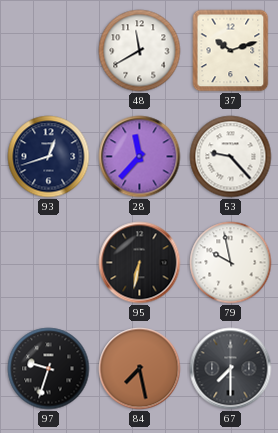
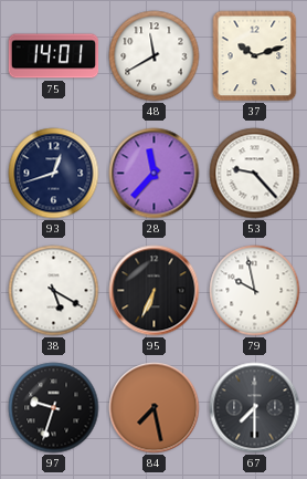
75: none -> 14:01 (54, 56)
38: none -> 5:20 (54, 291)
95: 6:32 -> 6:34 (155, 291)
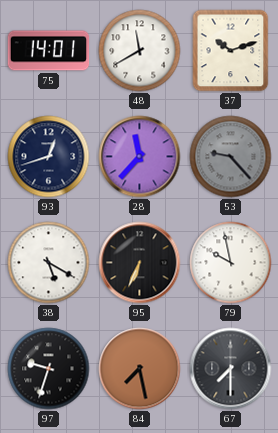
53 dial: white -> grey (231, 157)
